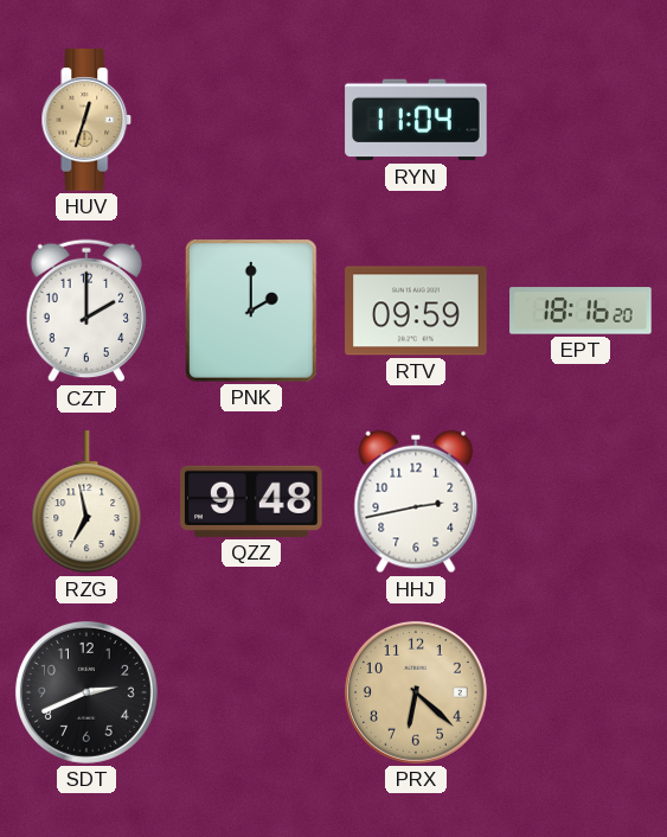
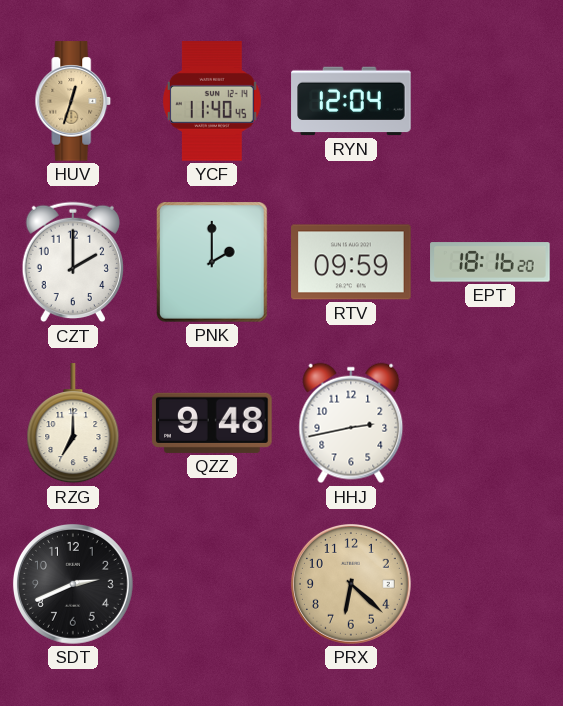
YCF: none -> 11:40 (213, 101)
RYN: 11:04 -> 12:04 (351, 101)
RZG: 6:58 -> 7:00 (73, 424)
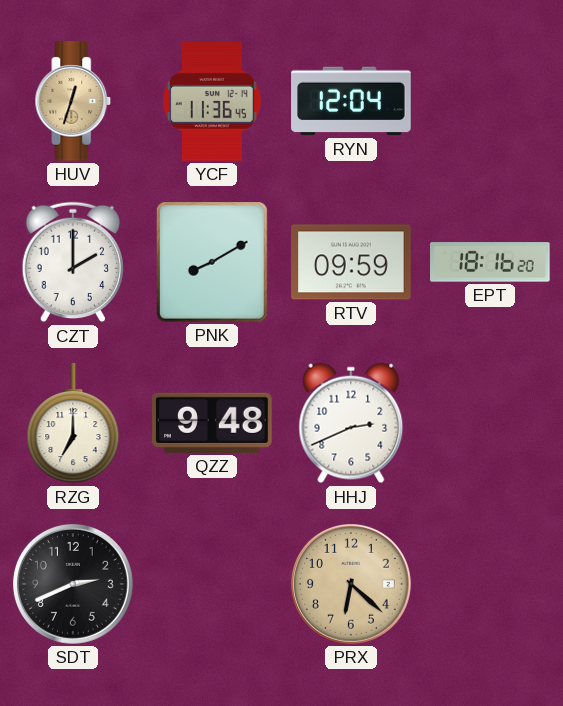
YCF: 11:40 -> 11:36 (213, 101)
PNK: 2:00 -> 8:10 (212, 263)
HHJ: 2:43 -> 2:41 (351, 423)
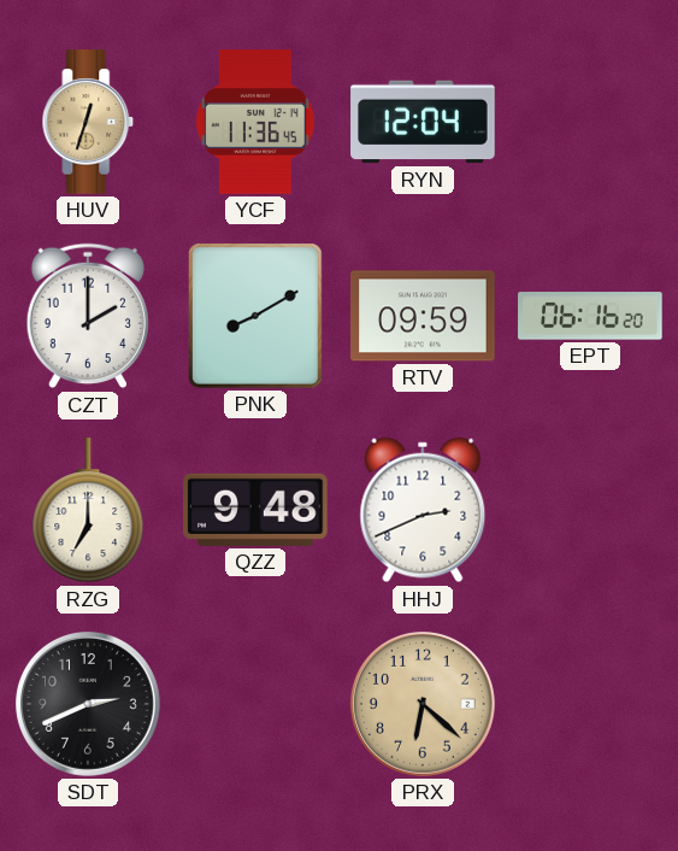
EPT: 18:16 -> 06:16 (590, 316)
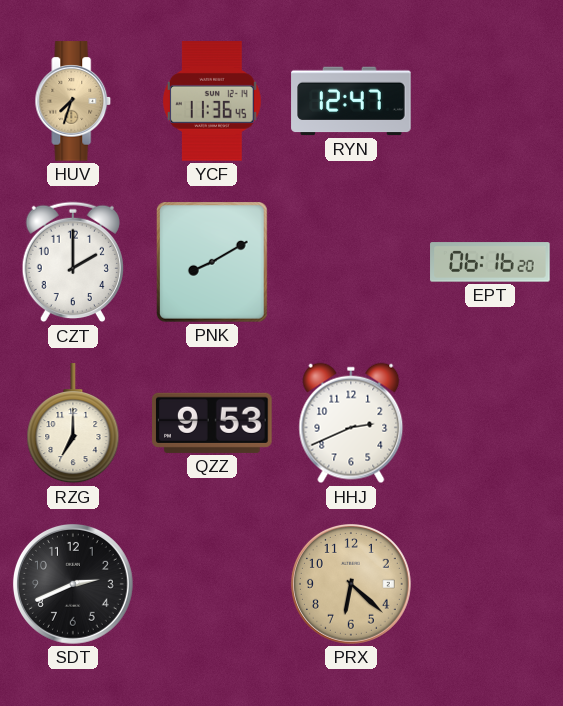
HUV: 12:33 -> 7:33 (73, 101)
RYN: 12:04 -> 12:47 (351, 101)
RTV: 09:59 -> none (423, 316)
QZZ: 9:48 -> 9:53 (212, 423)
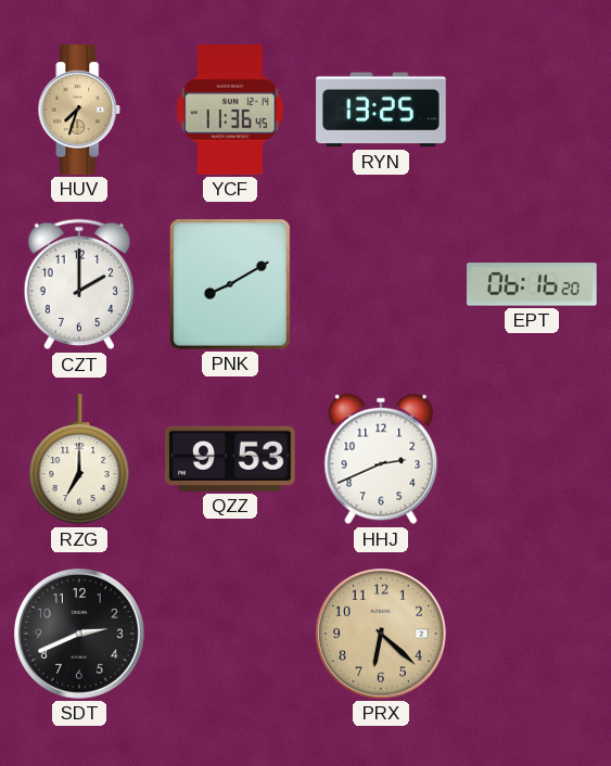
RYN: 12:47 -> 13:25 (381, 110)
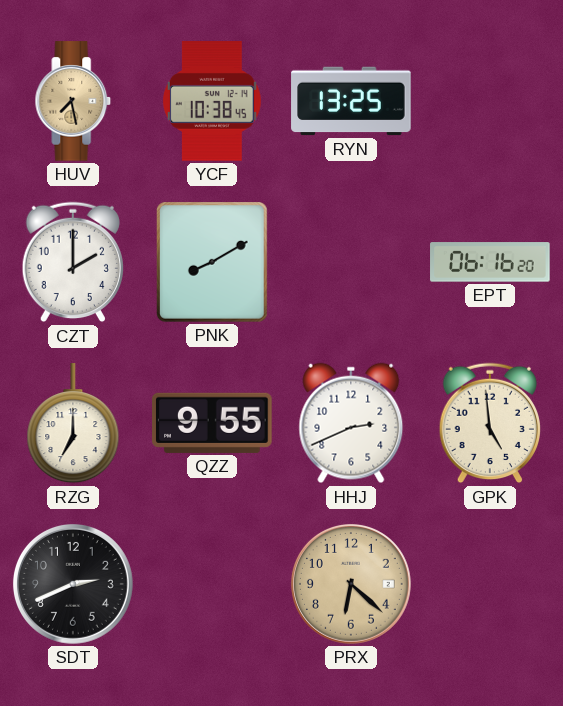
HUV: 7:33 -> 7:28 (73, 101)
YCF: 11:36 -> 10:38 (213, 101)
QZZ: 9:53 -> 9:55 (212, 423)
GPK: none -> 4:59 (489, 423)
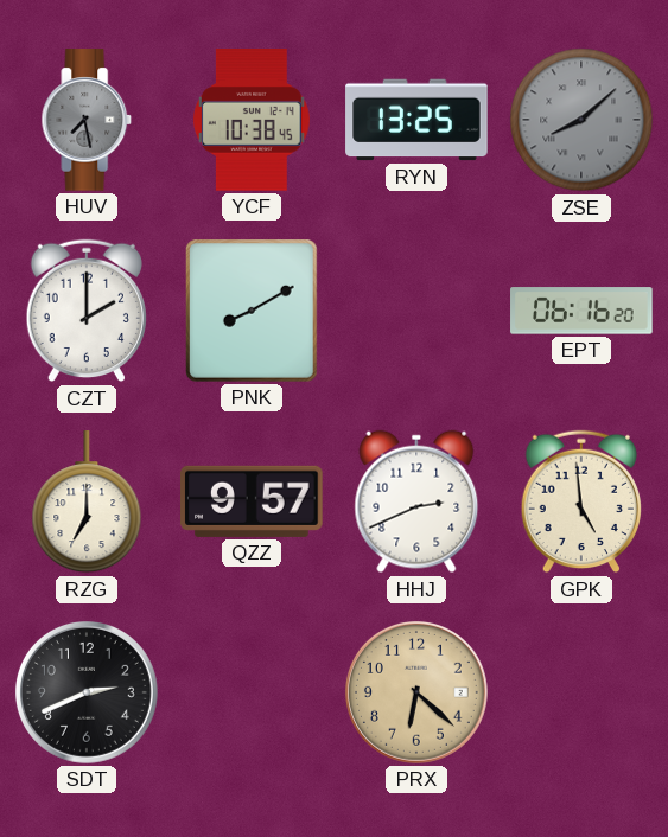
HUV dial: champagne -> grey (87, 120)
ZSE: none -> 8:08 (581, 120)
QZZ: 9:55 -> 9:57 (252, 501)
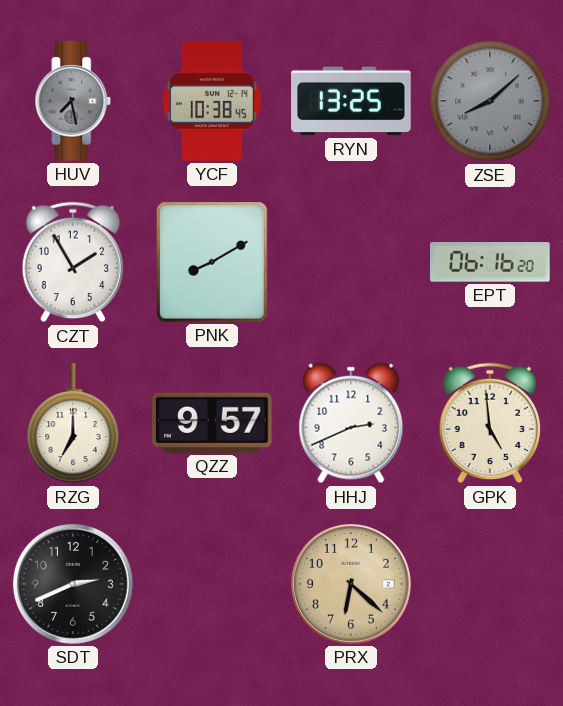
CZT: 2:00 -> 1:55 (72, 262)
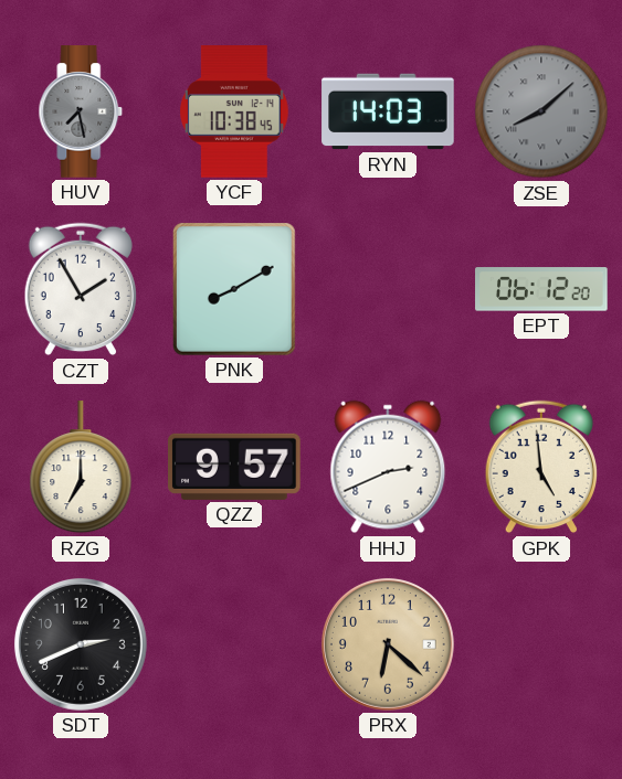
RYN: 13:25 -> 14:03 (388, 111)
EPT: 06:16 -> 06:12 (541, 289)
